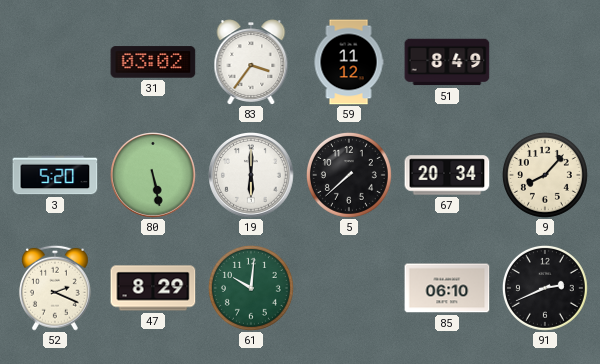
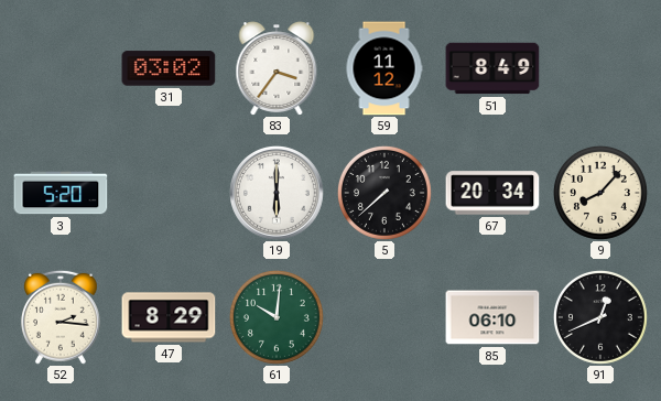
80: 5:28 -> none (154, 176)
52: 2:19 -> 2:16 (61, 317)
91: 2:41 -> 12:41 (600, 317)
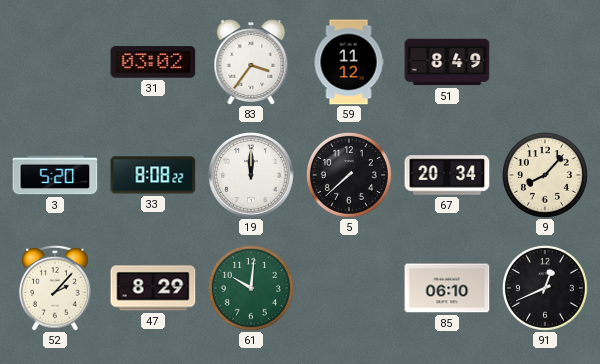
33: none -> 8:08 (153, 175)
19: 6:00 -> 12:00 (252, 176)
52: 2:16 -> 2:07 (55, 288)
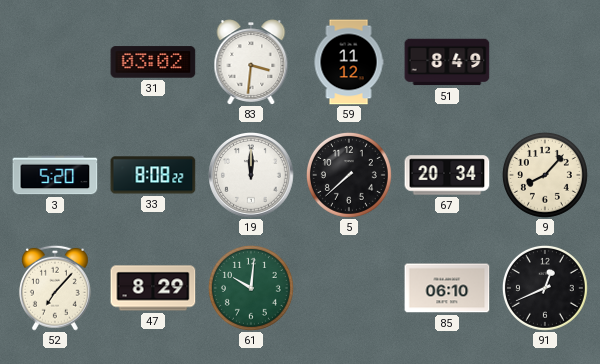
83: 3:36 -> 3:31 (251, 62)
52: 2:07 -> 7:07 (55, 288)
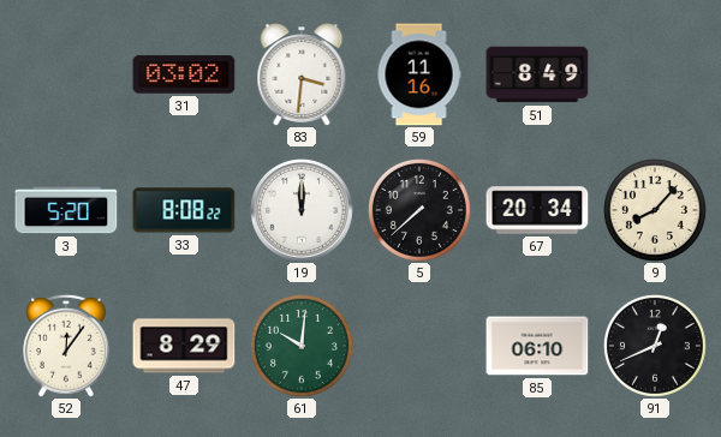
59: 11:12 -> 11:16 (419, 74)
52: 7:07 -> 12:06 (66, 346)
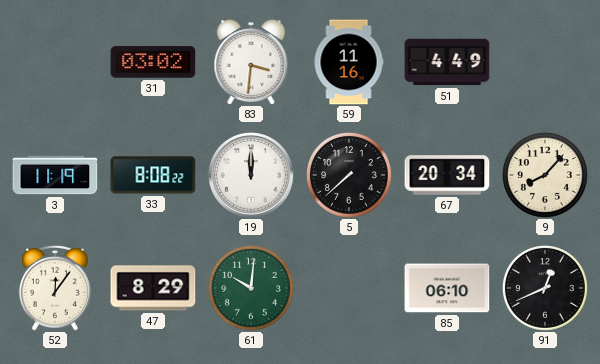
51: 8:49 -> 4:49 (447, 62)
3: 5:20 -> 11:19 (55, 175)
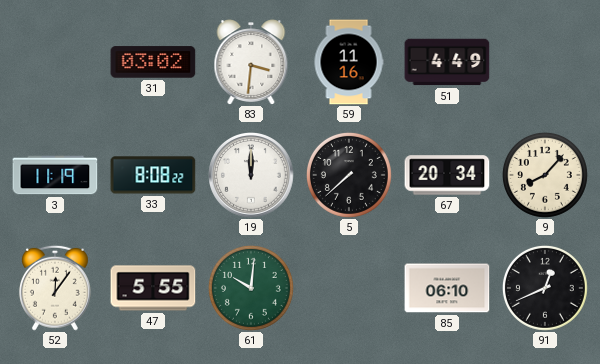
47: 8:29 -> 5:55 (153, 288)
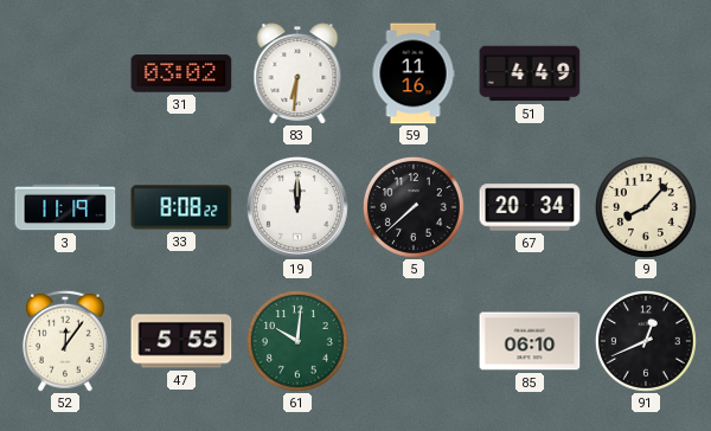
83: 3:31 -> 6:31 (297, 73)
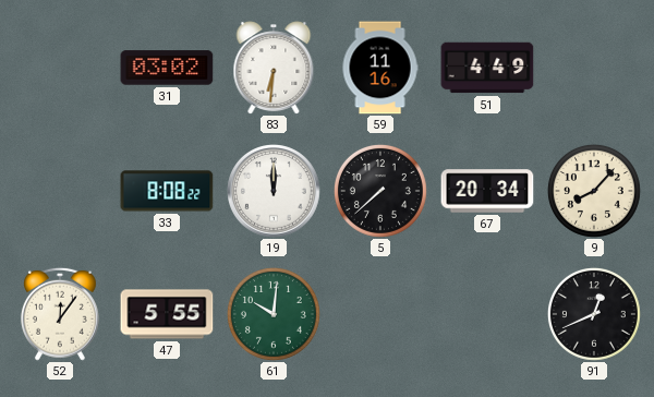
3: 11:19 -> none (65, 207)
85: 06:10 -> none (530, 341)
